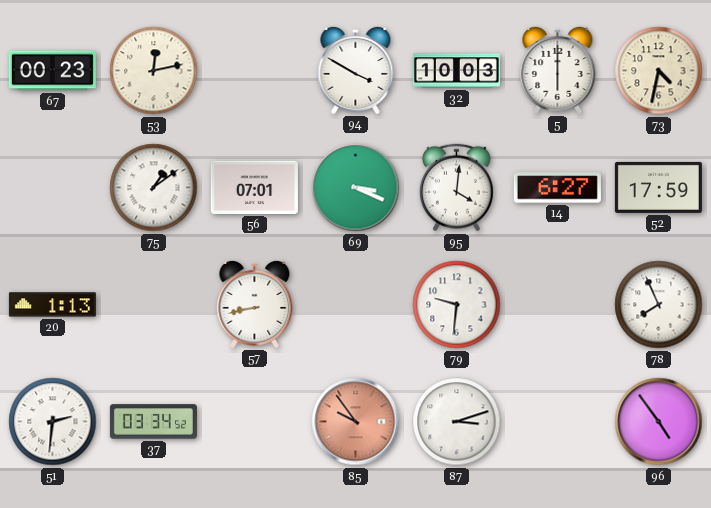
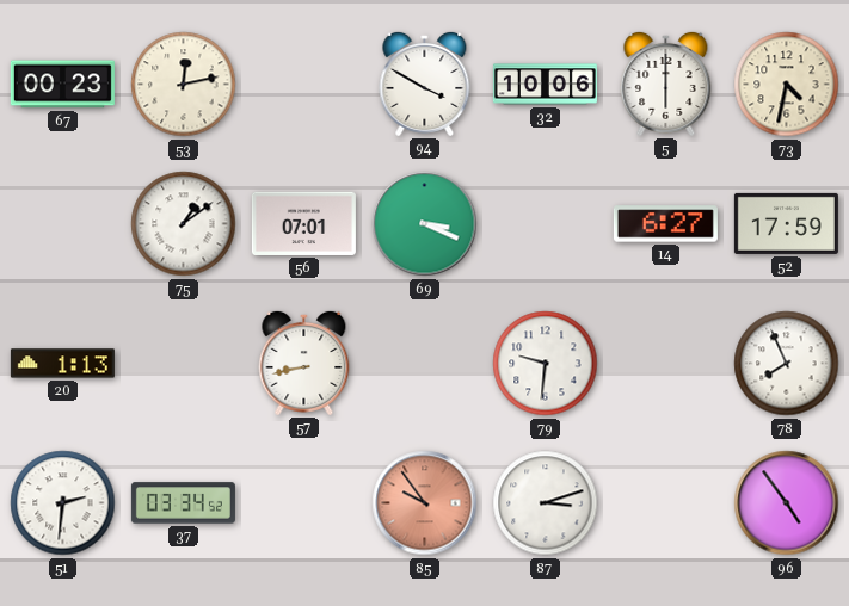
32: 10:03 -> 10:06 (545, 85)
95: 4:01 -> none (456, 188)
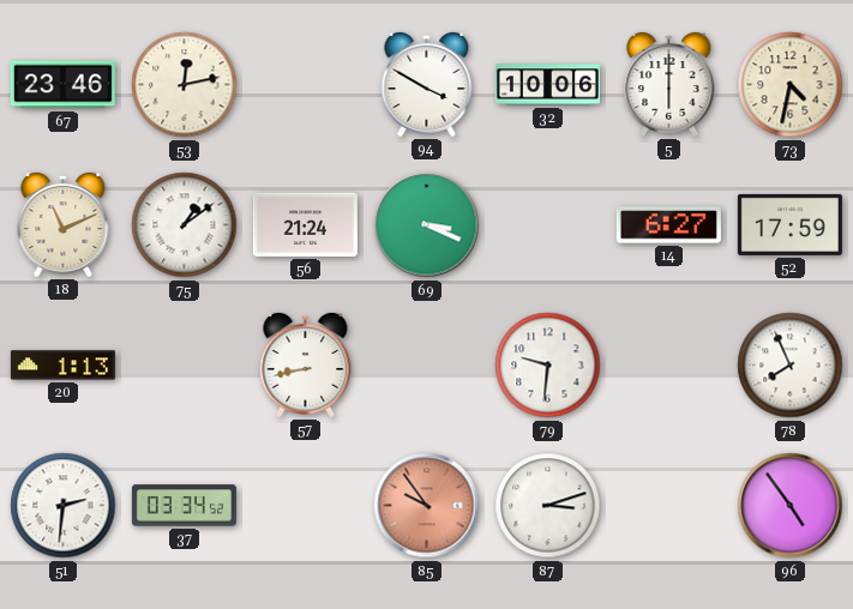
67: 00:23 -> 23:46 (62, 85)
18: none -> 11:11 (64, 224)
56: 07:01 -> 21:24 (305, 224)
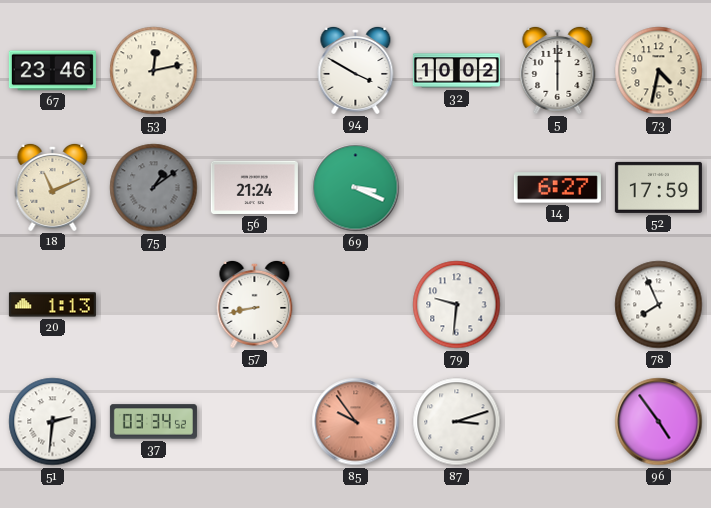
32: 10:06 -> 10:02 (456, 71)
75 dial: white -> grey (154, 188)
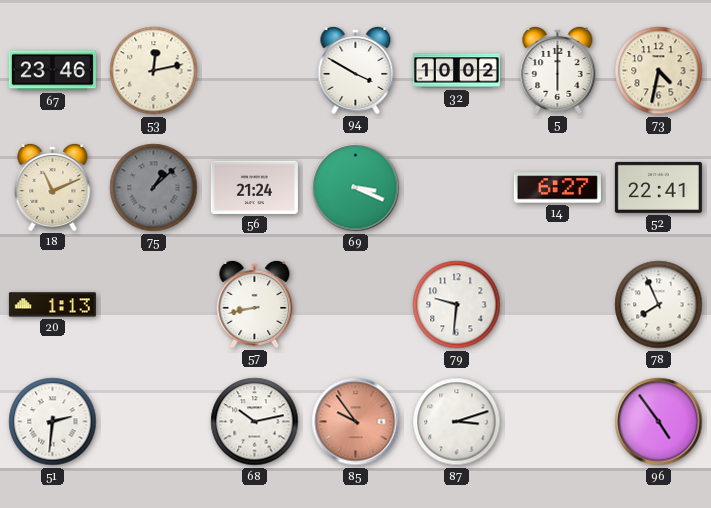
75: 1:09 -> 1:08 (154, 188)
52: 17:59 -> 22:41 (658, 187)
37: 03:34 -> none (153, 422)
68: none -> 10:13 (255, 422)
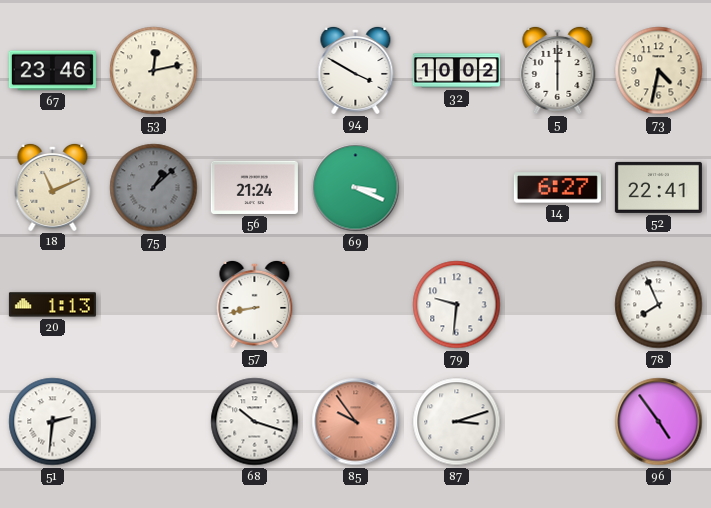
68: 10:13 -> 10:18 (255, 422)
